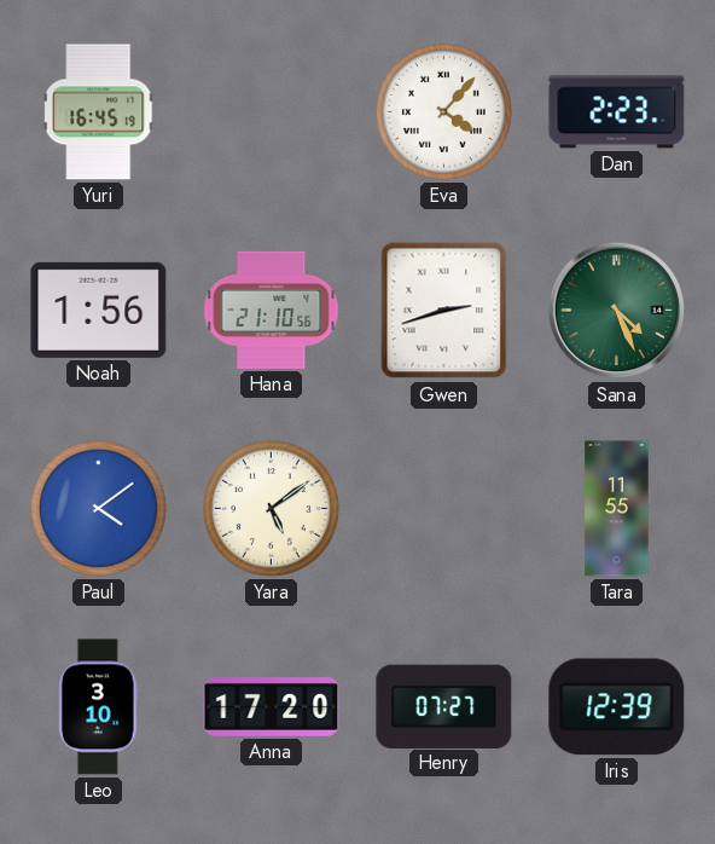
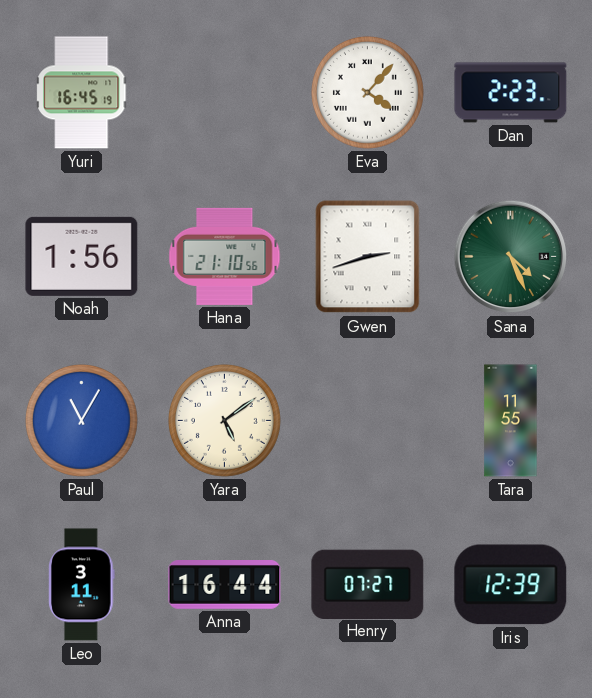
Paul: 4:09 -> 11:05 (81, 420)
Leo: 3:10 -> 3:11 (82, 585)
Anna: 17:20 -> 16:44 (225, 585)
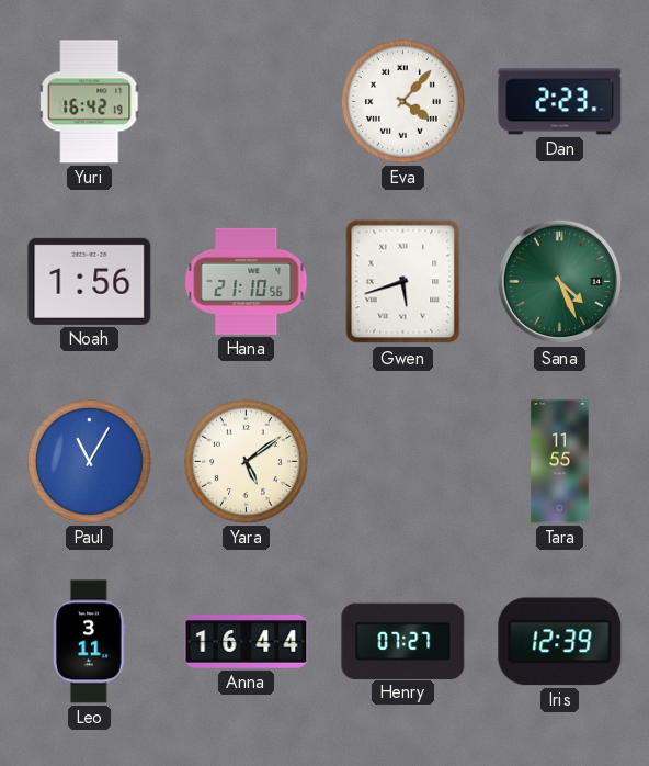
Yuri: 16:45 -> 16:42 (90, 102)
Gwen: 2:42 -> 5:42 (403, 282)
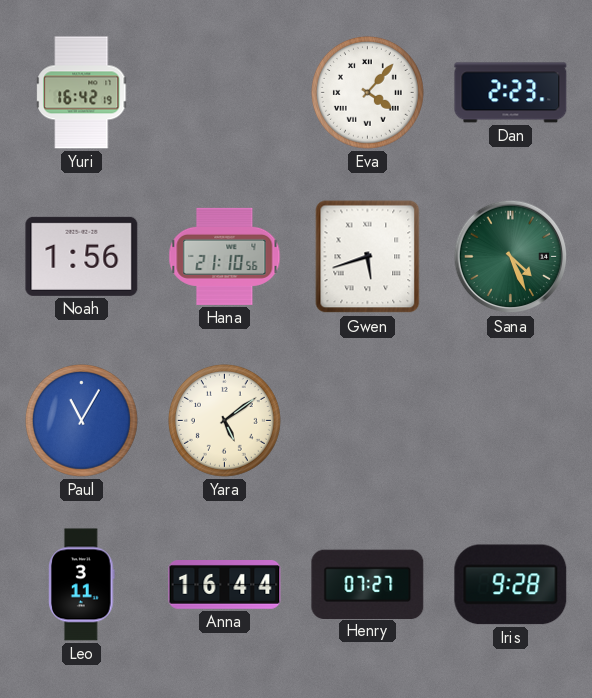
Tara: 11:55 -> none (560, 462)
Iris: 12:39 -> 9:28 (511, 585)
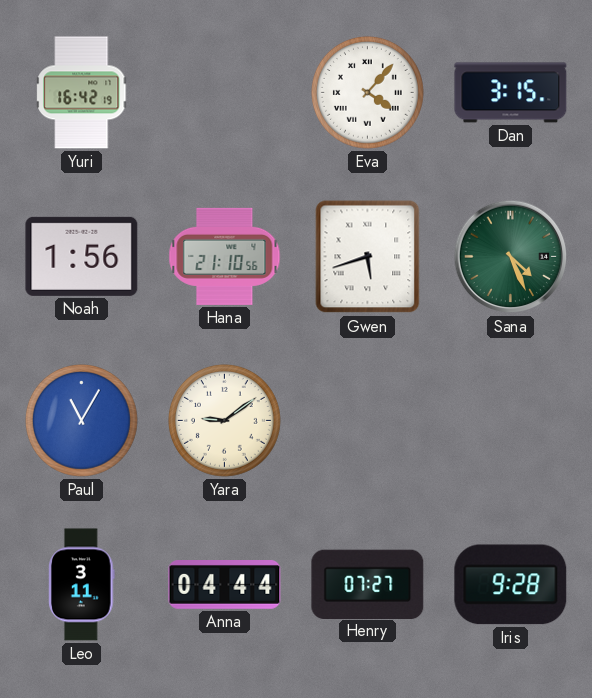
Dan: 2:23 -> 3:15 (511, 93)
Yara: 5:09 -> 9:09 (224, 420)
Anna: 16:44 -> 04:44 (225, 585)
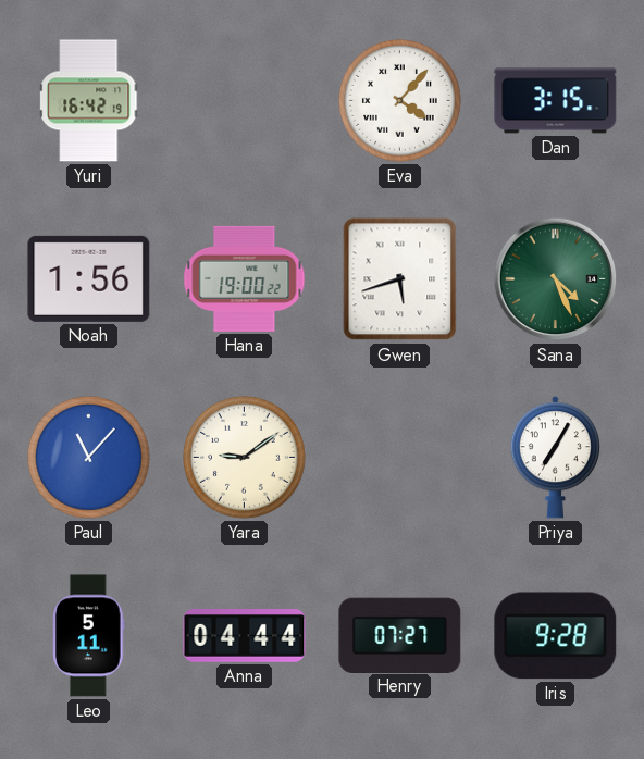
Hana: 21:10 -> 19:00 (245, 278)
Paul: 11:05 -> 11:07 (88, 457)
Priya: none -> 7:05 (555, 458)
Leo: 3:11 -> 5:11 (89, 636)
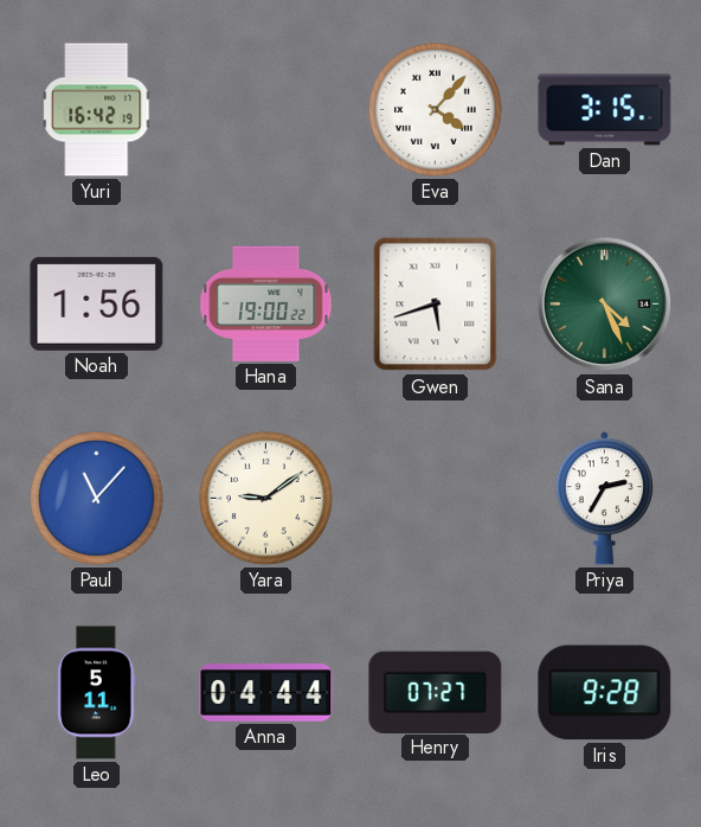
Priya: 7:05 -> 2:35 (604, 499)
